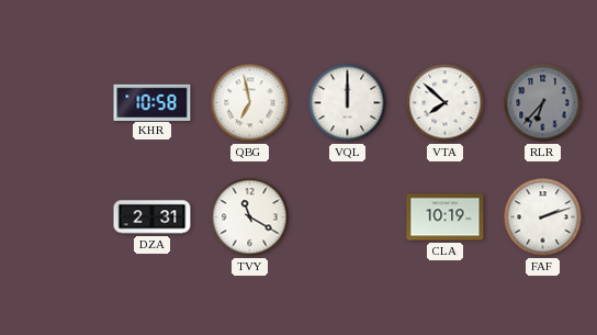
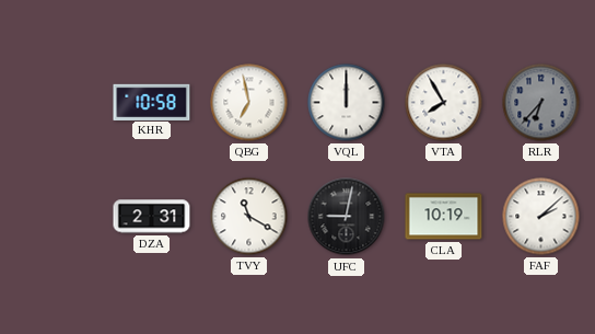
VTA: 7:52 -> 7:55 (444, 103)
UFC: none -> 9:02 (347, 217)
FAF: 2:12 -> 2:08 (541, 217)
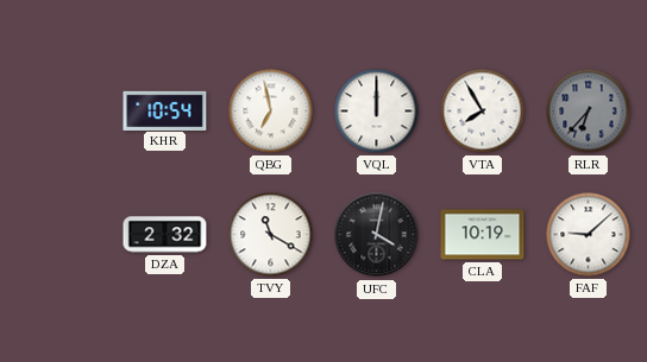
KHR: 10:58 -> 10:54 (165, 110)
DZA: 2:31 -> 2:32 (165, 235)
UFC: 9:02 -> 4:02 (377, 235)
FAF: 2:08 -> 9:08 (589, 235)
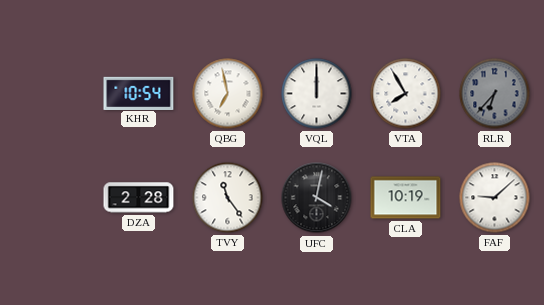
DZA: 2:32 -> 2:28 (139, 198)
TVY: 11:20 -> 11:24 (228, 198)
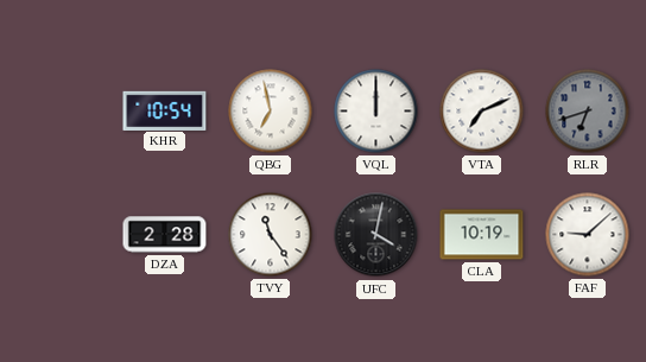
VTA: 7:55 -> 7:11 (482, 112)
RLR: 6:37 -> 6:42 (588, 112)
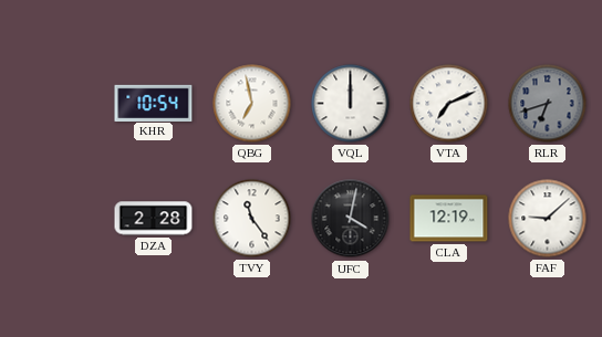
CLA: 10:19 -> 12:19 (449, 219)
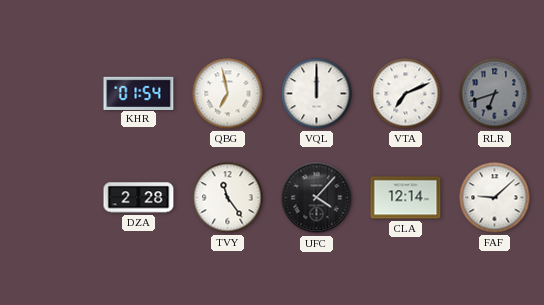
KHR: 10:54 -> 01:54 (139, 93)
UFC: 4:02 -> 4:07 (317, 198)
CLA: 12:19 -> 12:14 (406, 198)
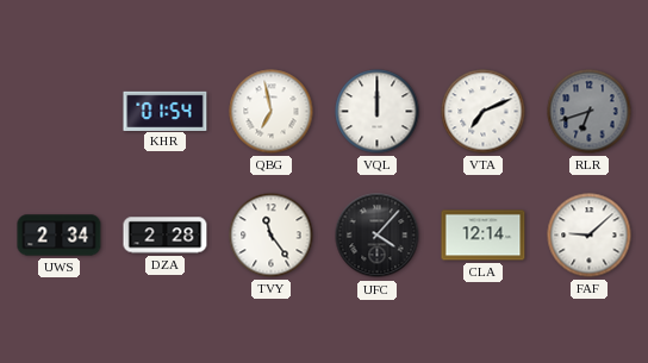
UWS: none -> 2:34 (60, 236)
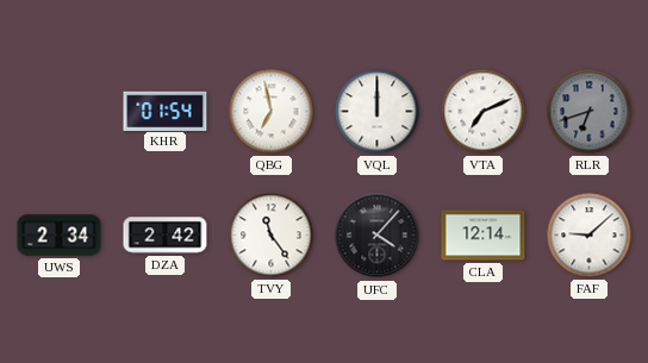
DZA: 2:28 -> 2:42 (166, 236)
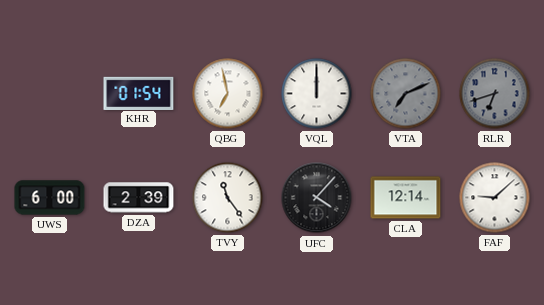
VTA dial: white -> grey (406, 94)
UWS: 2:34 -> 6:00 (50, 198)
DZA: 2:42 -> 2:39 (139, 198)
